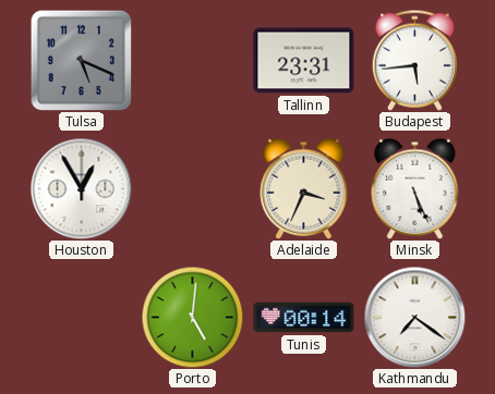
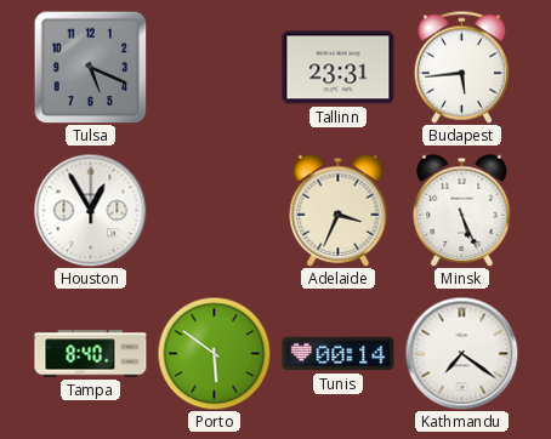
Tampa: none -> 8:40 (91, 354)
Porto: 5:01 -> 5:51 (214, 353)
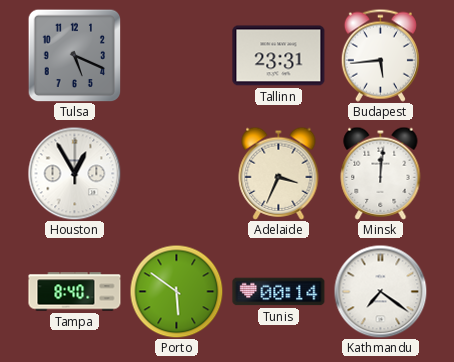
Minsk: 5:26 -> 12:01 (381, 173)
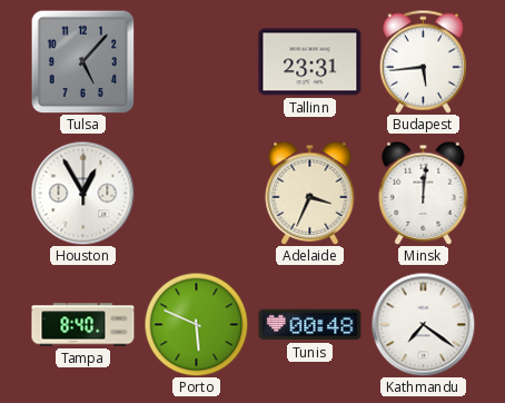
Tulsa: 5:19 -> 5:07 (82, 61)
Porto: 5:51 -> 5:49 (196, 324)
Tunis: 00:14 -> 00:48 (310, 325)
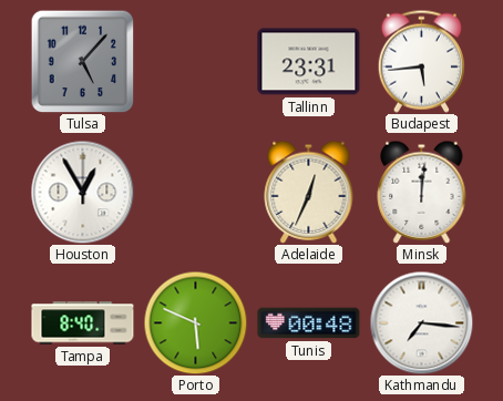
Adelaide: 3:34 -> 12:34 (309, 192)
Kathmandu: 7:21 -> 7:16 (421, 322)
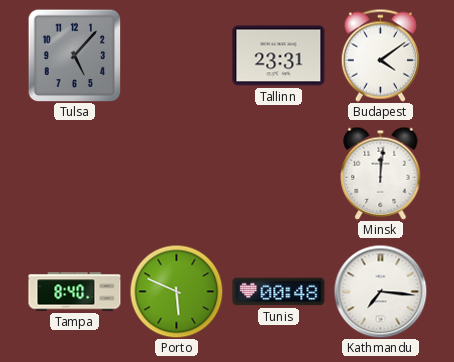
Budapest: 5:44 -> 4:09 (380, 55)
Houston: 12:55 -> none (82, 192)
Adelaide: 12:34 -> none (309, 192)
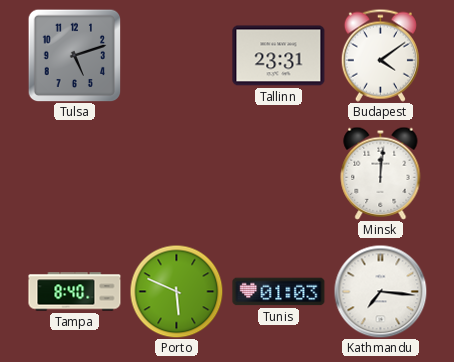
Tulsa: 5:07 -> 5:12 (74, 55)
Tunis: 00:48 -> 01:03 (279, 292)
